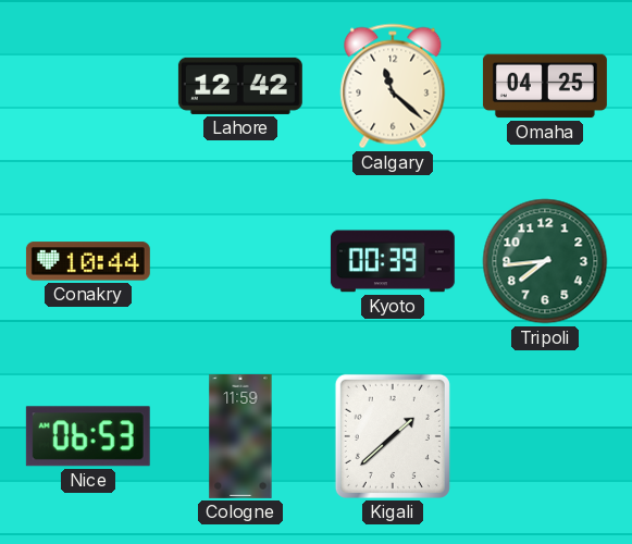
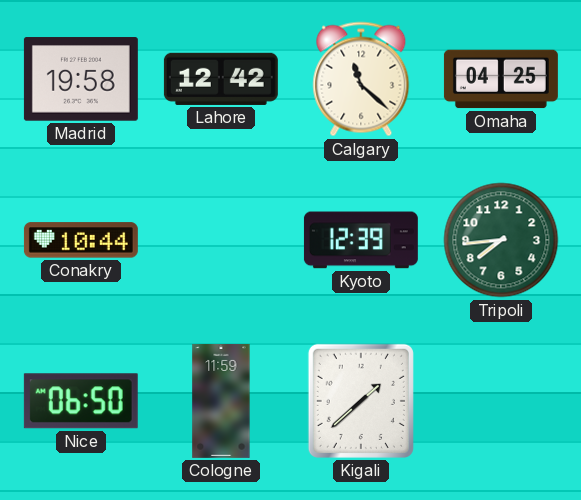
Madrid: none -> 19:58 (81, 79)
Kyoto: 00:39 -> 12:39 (361, 240)
Nice: 06:53 -> 06:50 (81, 401)
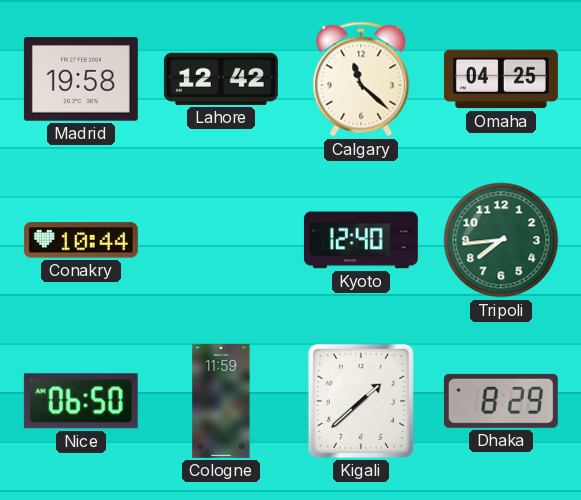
Kyoto: 12:39 -> 12:40 (361, 240)
Dhaka: none -> 8:29 (501, 401)
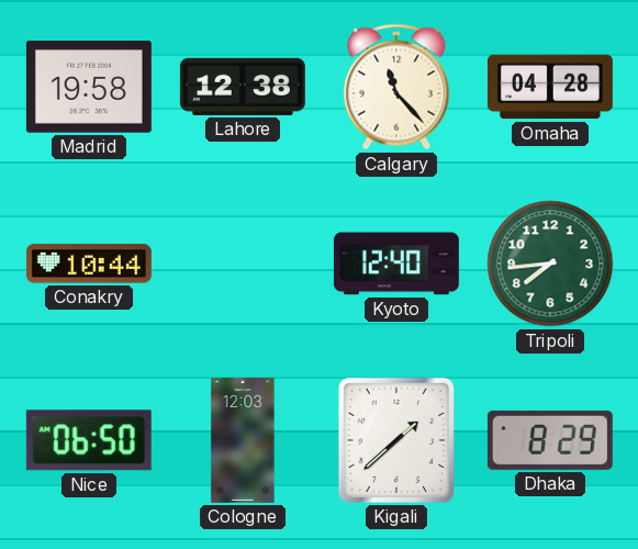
Lahore: 12:42 -> 12:38 (243, 87)
Calgary: 11:22 -> 11:23 (396, 87)
Omaha: 04:25 -> 04:28 (550, 87)
Cologne: 11:59 -> 12:03 (243, 440)
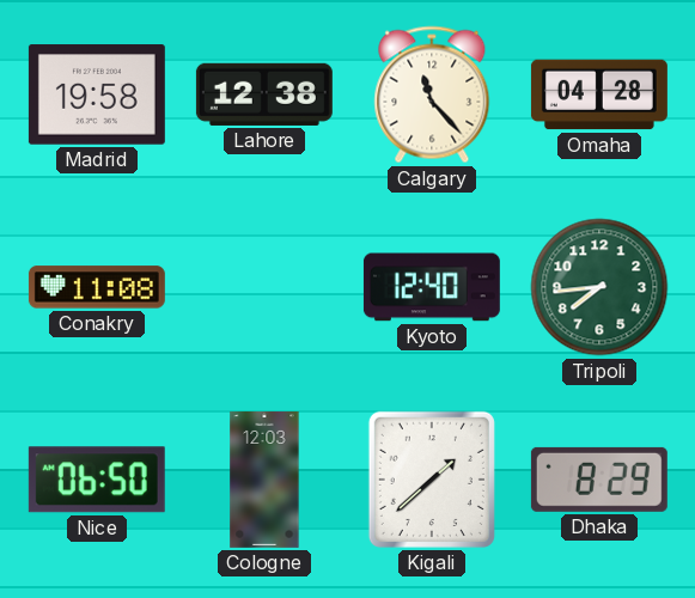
Conakry: 10:44 -> 11:08 (97, 287)
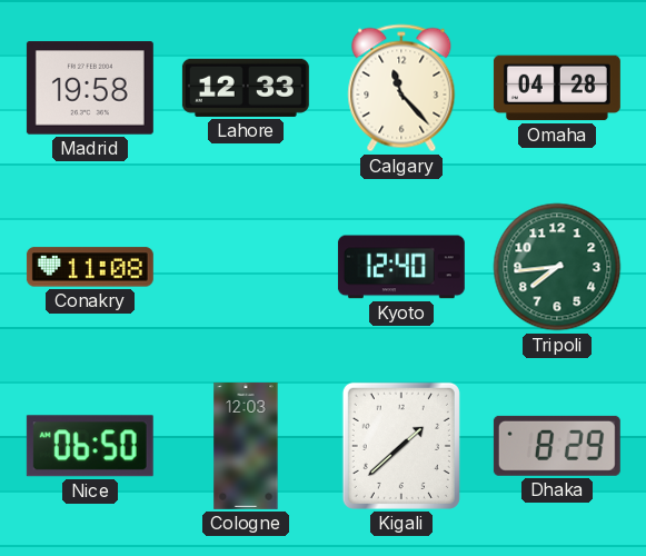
Lahore: 12:38 -> 12:33 (246, 88)
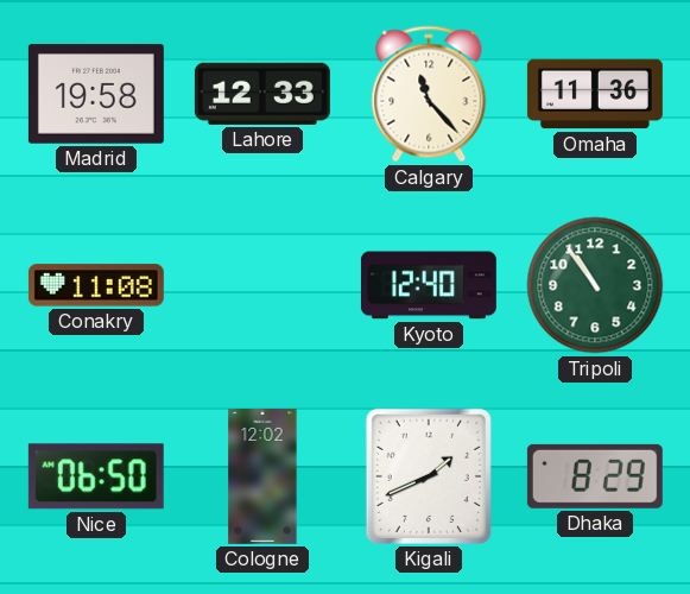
Omaha: 04:28 -> 11:36 (595, 94)
Tripoli: 7:44 -> 10:54 (595, 285)
Cologne: 12:03 -> 12:02 (262, 476)
Kigali: 1:38 -> 1:41 (429, 476)
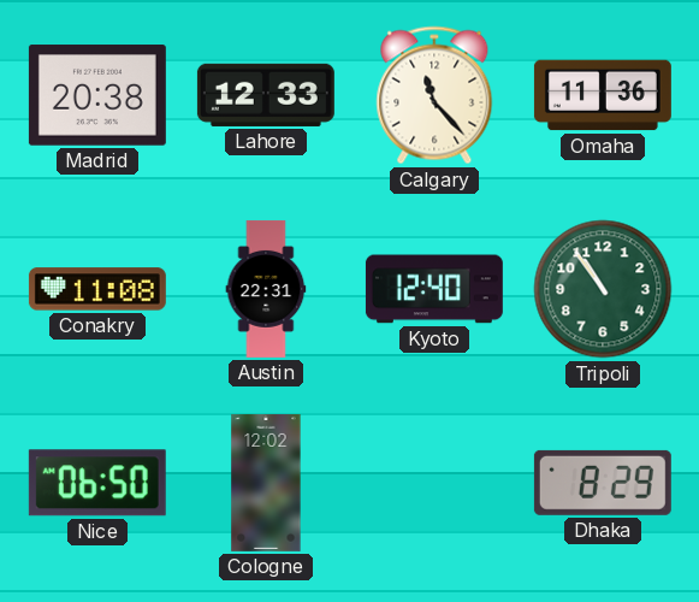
Madrid: 19:58 -> 20:38 (97, 95)
Austin: none -> 22:31 (266, 289)
Kigali: 1:41 -> none (429, 476)
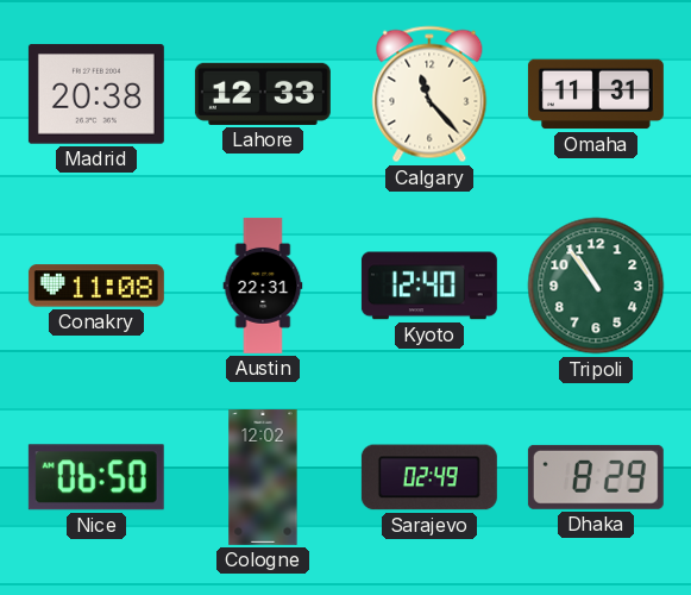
Omaha: 11:36 -> 11:31 (596, 94)
Sarajevo: none -> 02:49 (429, 477)
